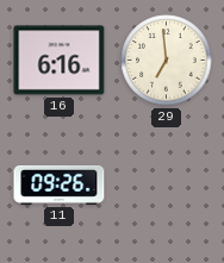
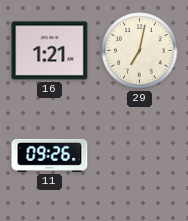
16: 6:16 -> 1:21 (50, 51)
29: 6:59 -> 7:02 (140, 51)
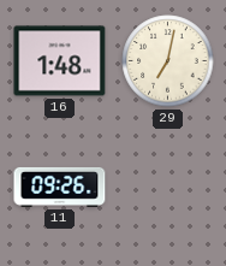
16: 1:21 -> 1:48 (60, 61)
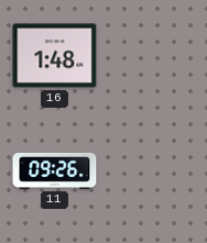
29: 7:02 -> none (168, 61)
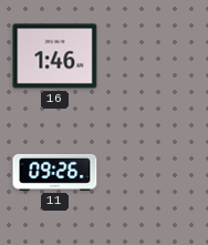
16: 1:48 -> 1:46 (55, 57)
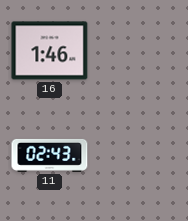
11: 09:26 -> 02:43 (50, 155)
